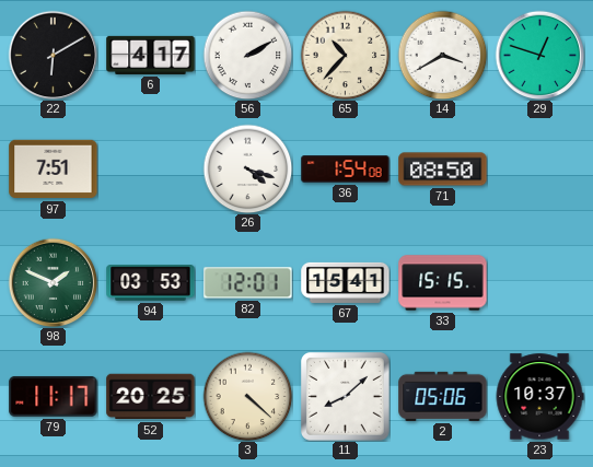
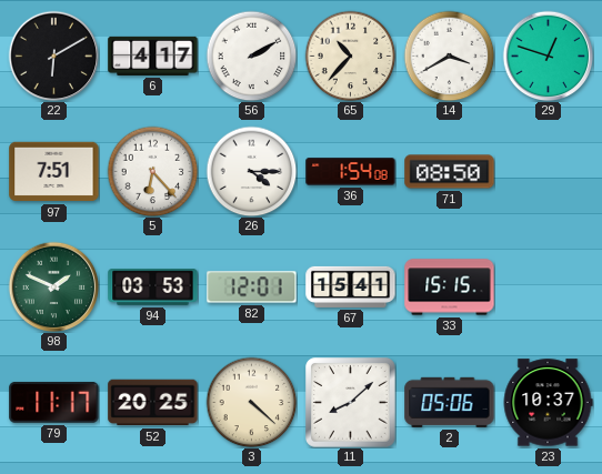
5: none -> 6:23 (152, 171)
26: 4:18 -> 4:15 (251, 171)
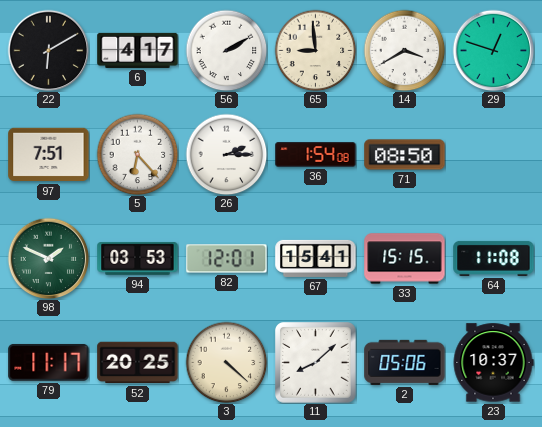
65: 10:37 -> 8:59 (315, 50)
26: 4:15 -> 2:15 (226, 154)
64: none -> 11:08 (494, 258)
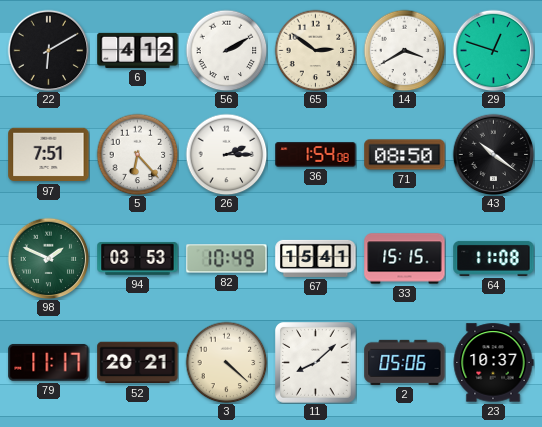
6: 4:17 -> 4:12 (138, 50)
65: 8:59 -> 2:51 (315, 50)
43: none -> 10:21 (493, 154)
82: 12:01 -> 10:49 (227, 259)
52: 20:25 -> 20:21 (138, 363)
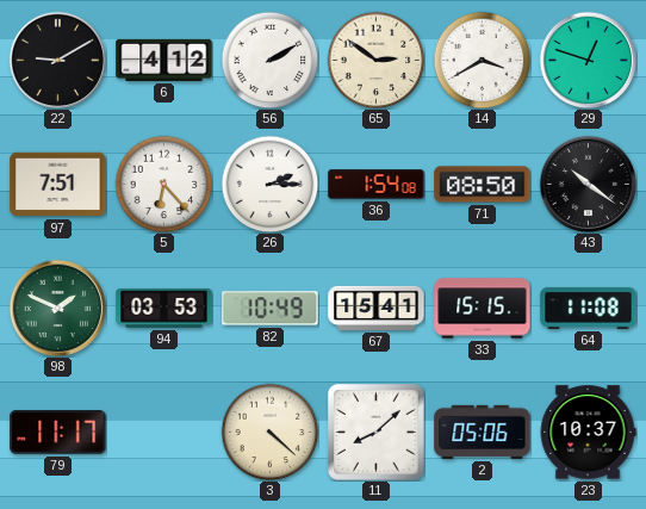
22: 6:10 -> 9:10 (57, 60)
52: 20:21 -> none (138, 363)
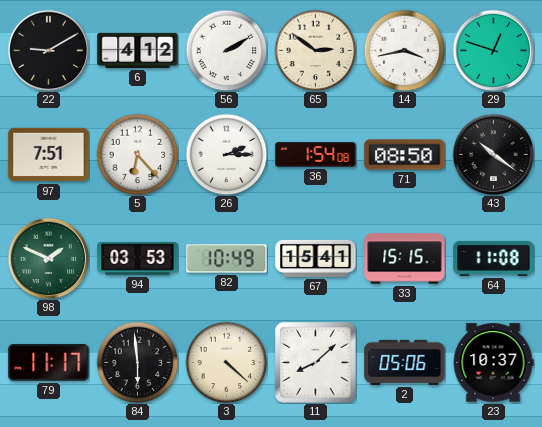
14: 3:40 -> 3:43 (404, 50)
84: none -> 5:59 (137, 362)
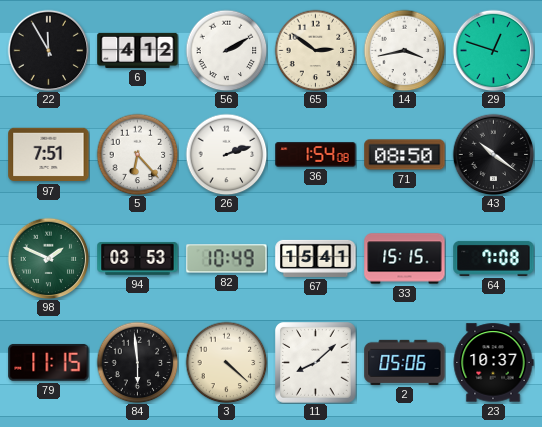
22: 9:10 -> 11:55 (48, 50)
26: 2:15 -> 2:12 (226, 154)
64: 11:08 -> 7:08 (494, 258)
79: 11:17 -> 11:15 (49, 363)
